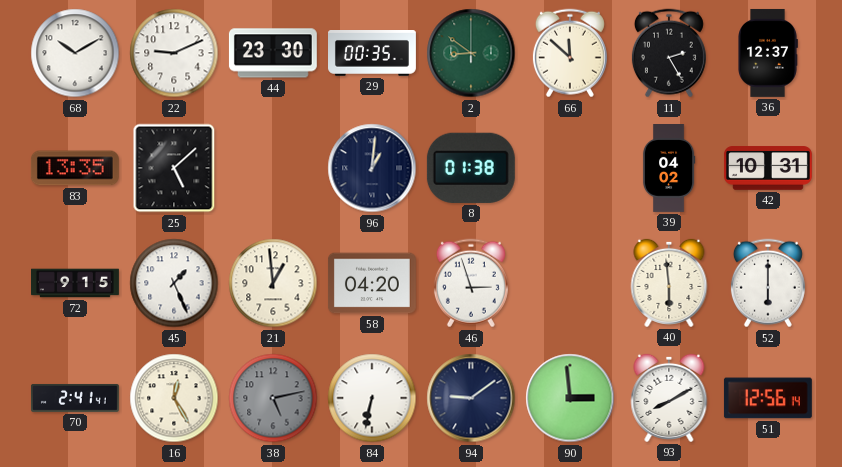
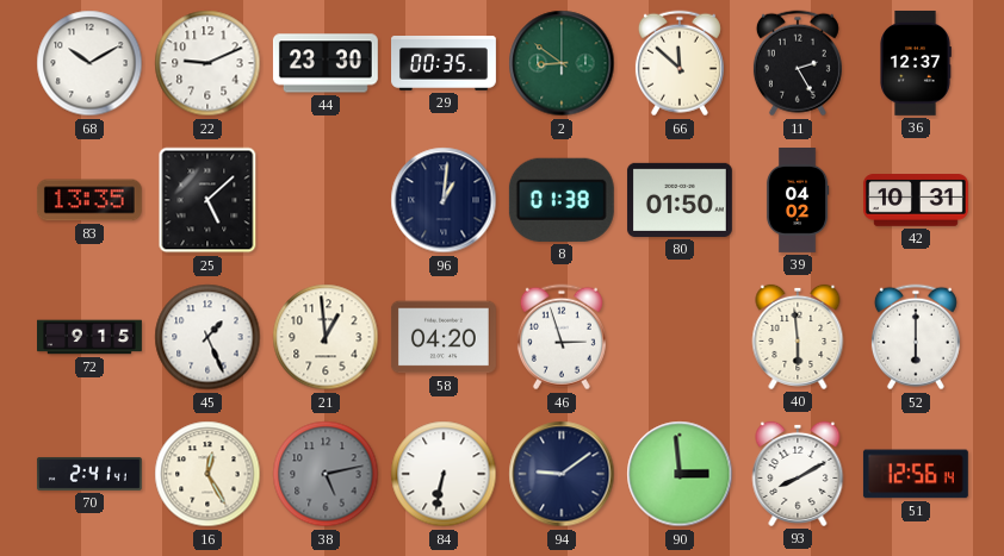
80: none -> 01:50 (680, 200)
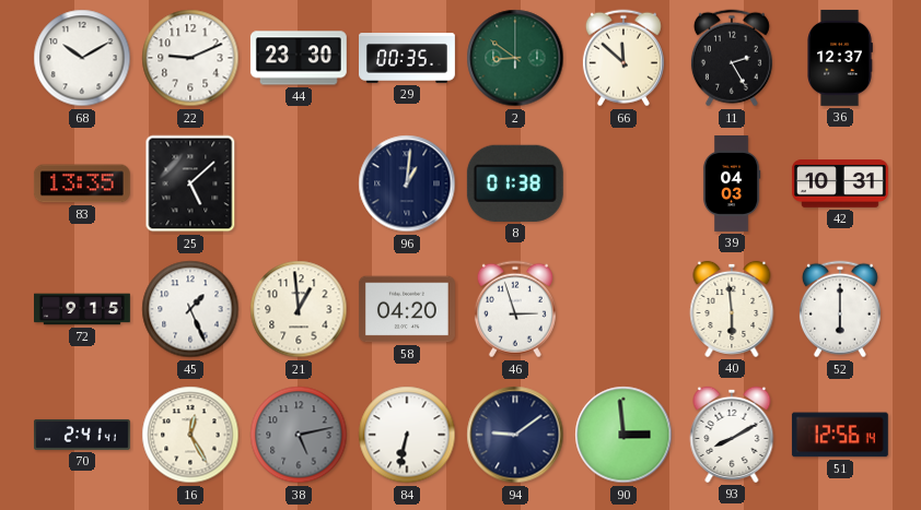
80: 01:50 -> none (680, 200)
39: 04:02 -> 04:03 (732, 185)
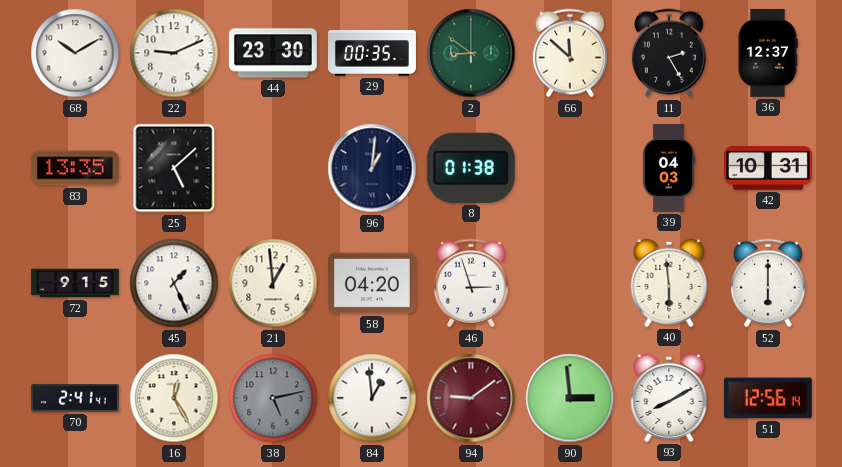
84: 6:32 -> 12:59 (372, 398)
94 dial: navy -> burgundy (471, 398)
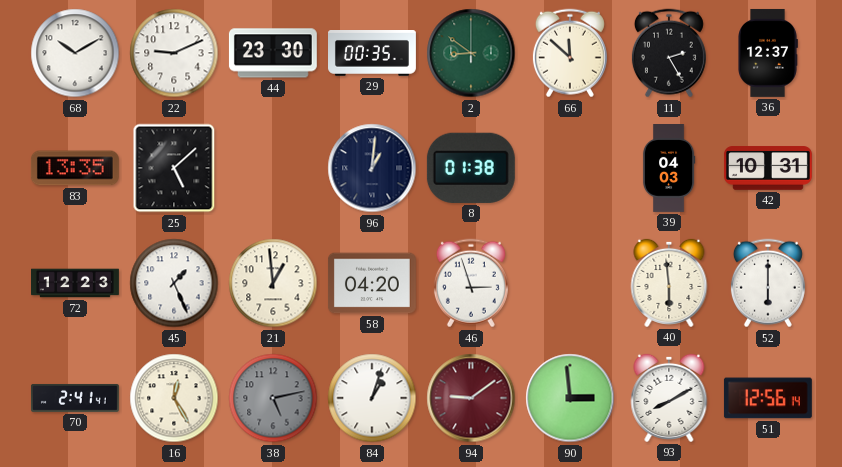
72: 9:15 -> 12:23 (76, 283)
84: 12:59 -> 1:03 (372, 398)
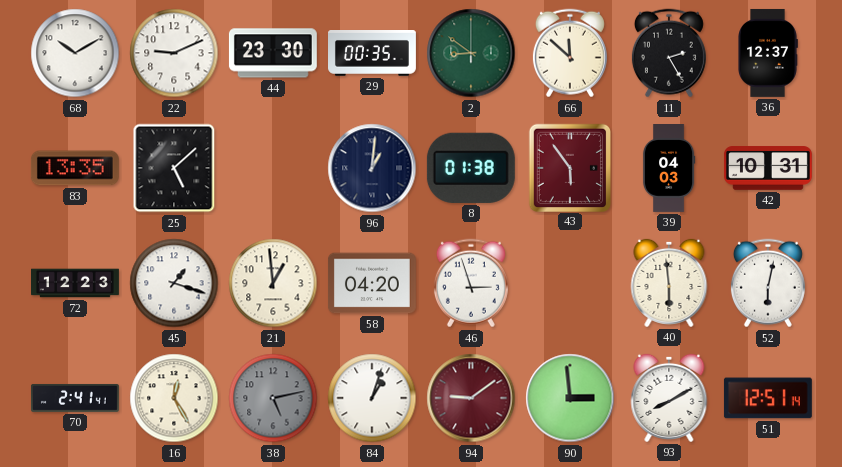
43: none -> 5:54 (569, 167)
45: 1:26 -> 1:18 (174, 283)
52: 6:00 -> 6:02 (768, 283)
51: 12:56 -> 12:51 (768, 398)
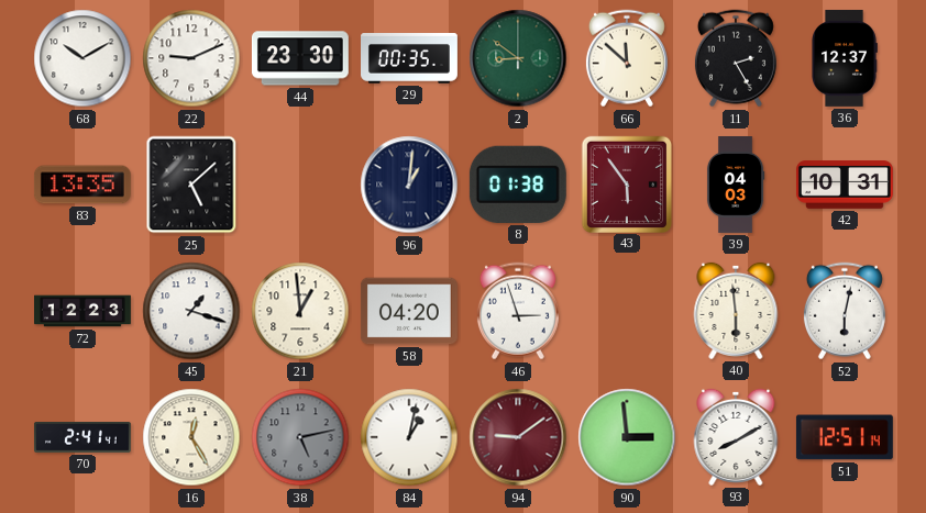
84: 1:03 -> 1:02 (409, 437)
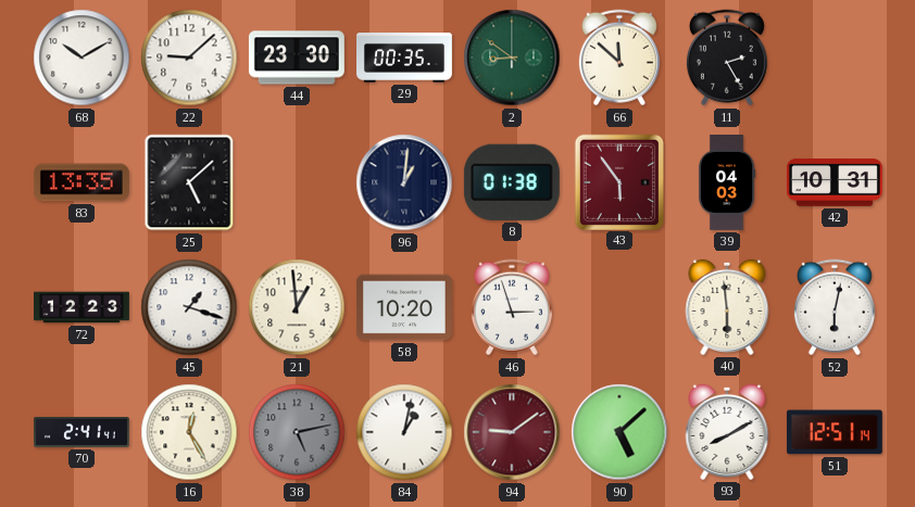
22: 9:11 -> 9:08 (189, 58)
36: 12:37 -> none (845, 58)
58: 04:20 -> 10:20 (404, 307)
90: 2:59 -> 5:08 (619, 432)
